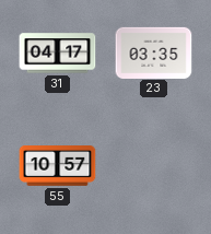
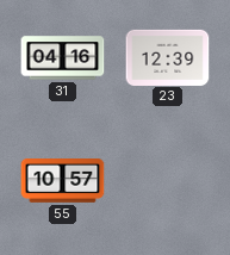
31: 04:17 -> 04:16 (63, 58)
23: 03:35 -> 12:39 (168, 57)
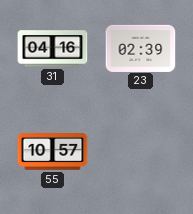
23: 12:39 -> 02:39 (141, 48)
